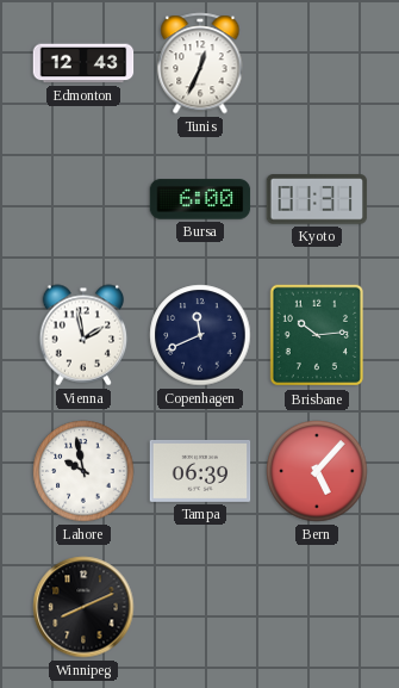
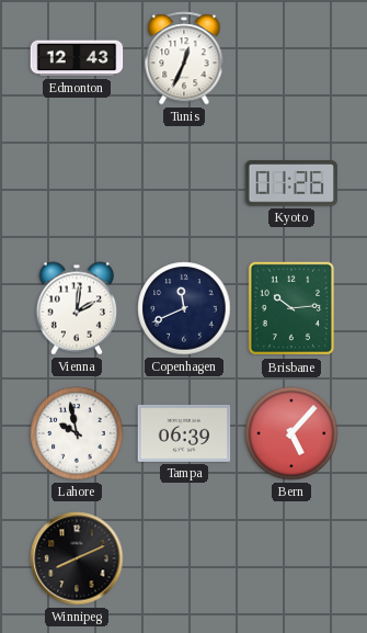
Bursa: 6:00 -> none (200, 199)
Kyoto: 01:31 -> 01:26 (291, 183)
Vienna: 1:58 -> 2:01 (77, 308)
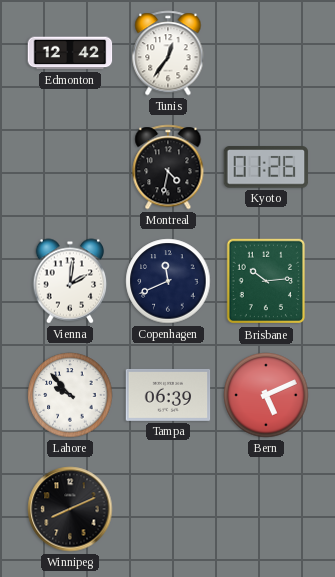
Edmonton: 12:43 -> 12:42 (70, 53)
Tunis: 12:34 -> 12:36 (168, 53)
Montreal: none -> 4:32 (168, 167)
Lahore: 9:58 -> 9:53 (70, 395)
Bern: 5:07 -> 5:11 (266, 395)
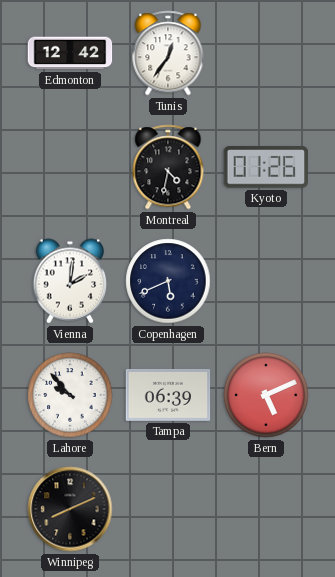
Copenhagen: 11:41 -> 5:41 (168, 281)
Brisbane: 10:14 -> none (265, 281)
